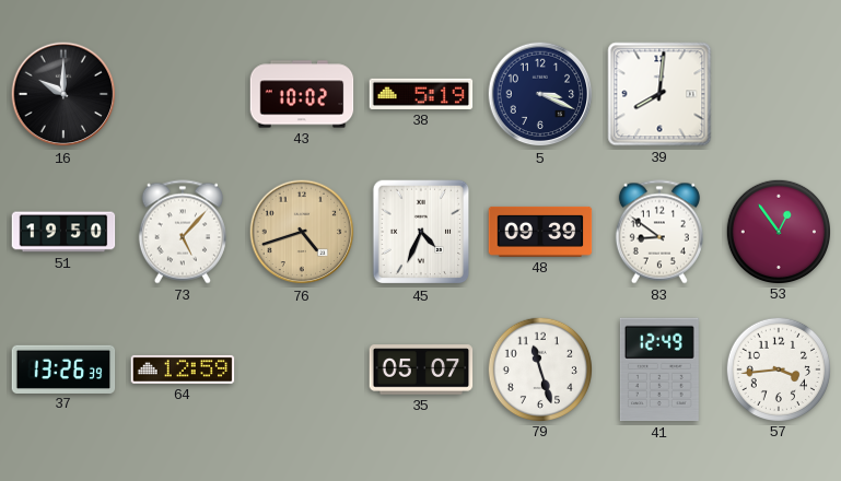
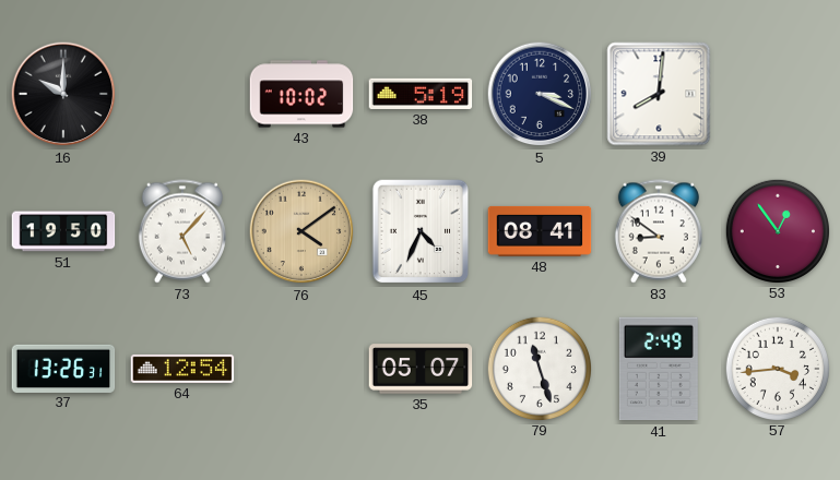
76: 4:42 -> 4:09 (301, 231)
48: 09:39 -> 08:41 (540, 231)
37: 13:26:39 -> 13:26:31 (63, 368)
64: 12:59 -> 12:54 (182, 369)
41: 12:49 -> 2:49 (659, 369)
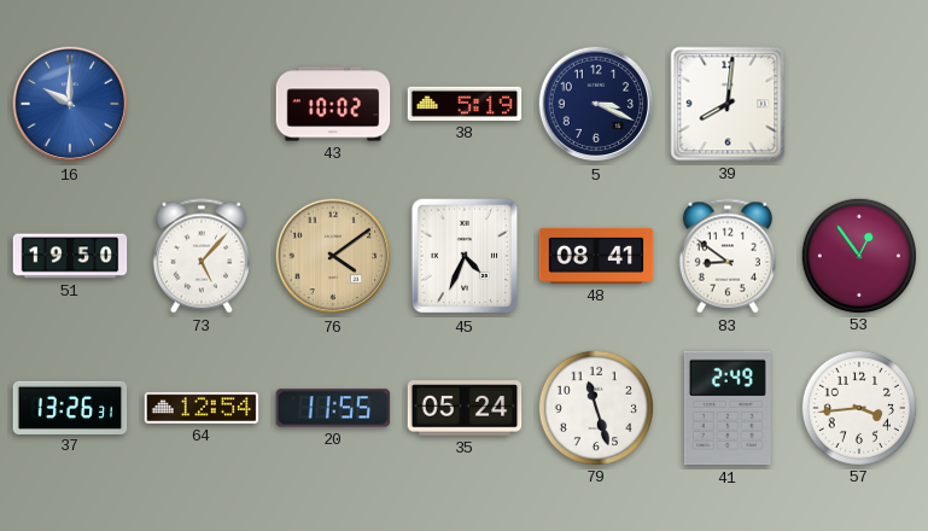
16 dial: black -> blue (70, 104)
20: none -> 11:55 (333, 408)
35: 05:07 -> 05:24 (465, 408)
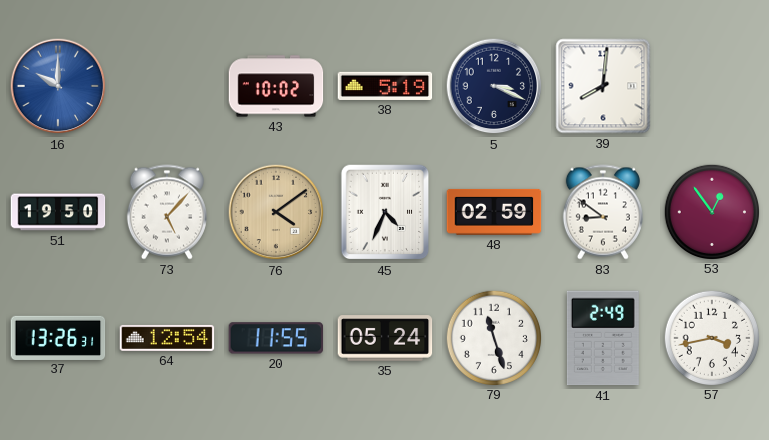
48: 08:41 -> 02:59 (494, 212)
57: 3:44 -> 3:43 (711, 337)
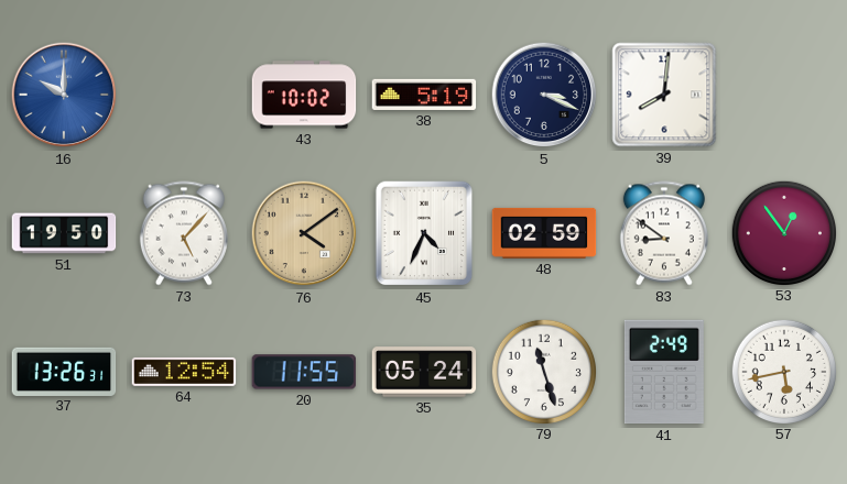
57: 3:43 -> 5:43 (783, 371)
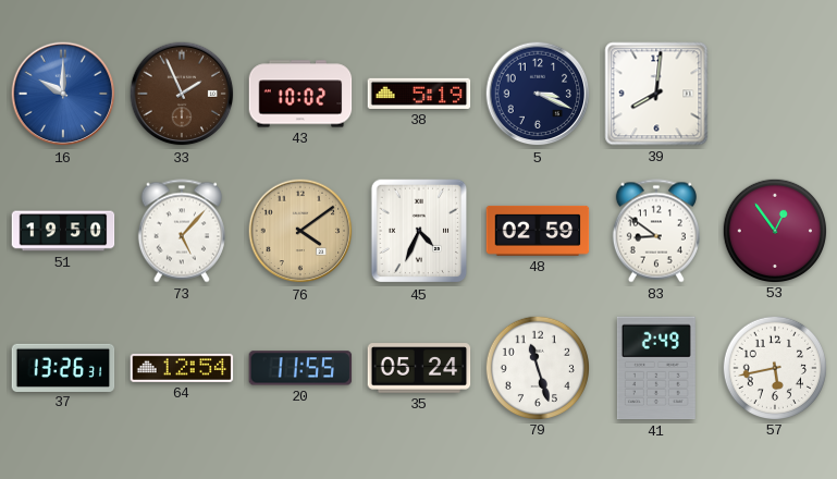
33: none -> 1:56 (182, 94)
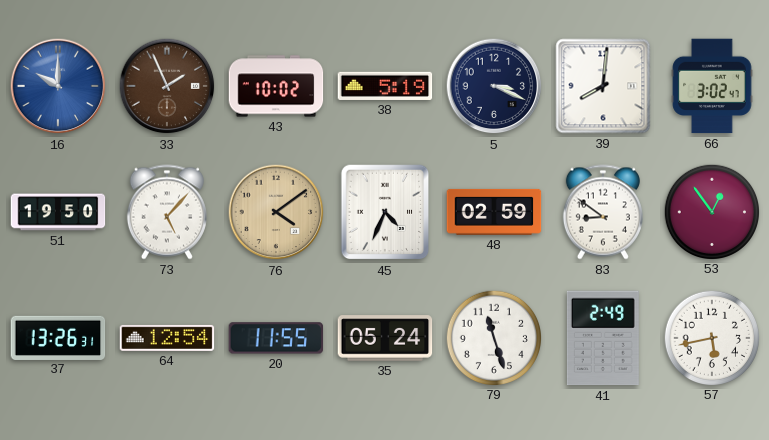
66: none -> 3:02 (712, 86)
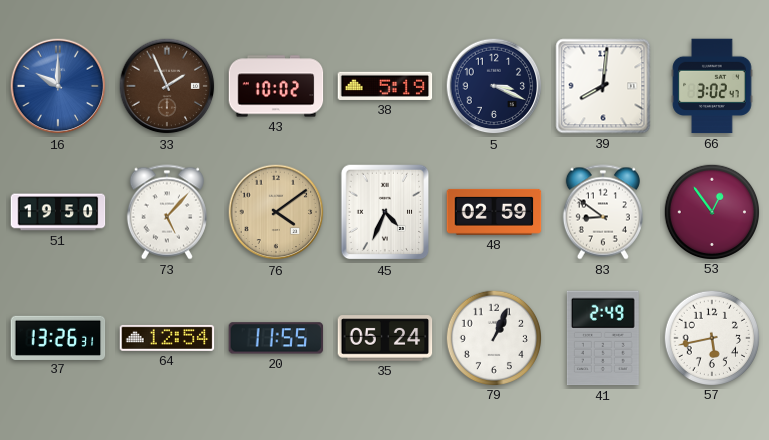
79: 11:27 -> 1:04 (493, 337)
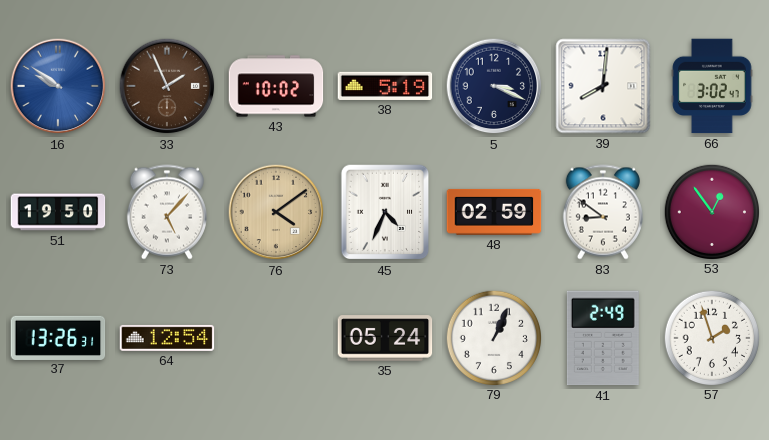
16: 10:00 -> 9:51 (58, 86)
20: 11:55 -> none (276, 338)
57: 5:43 -> 1:57 (711, 337)
